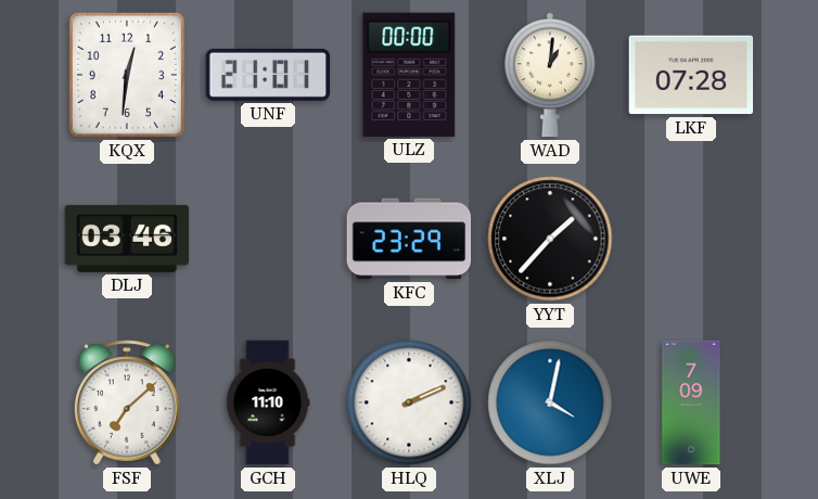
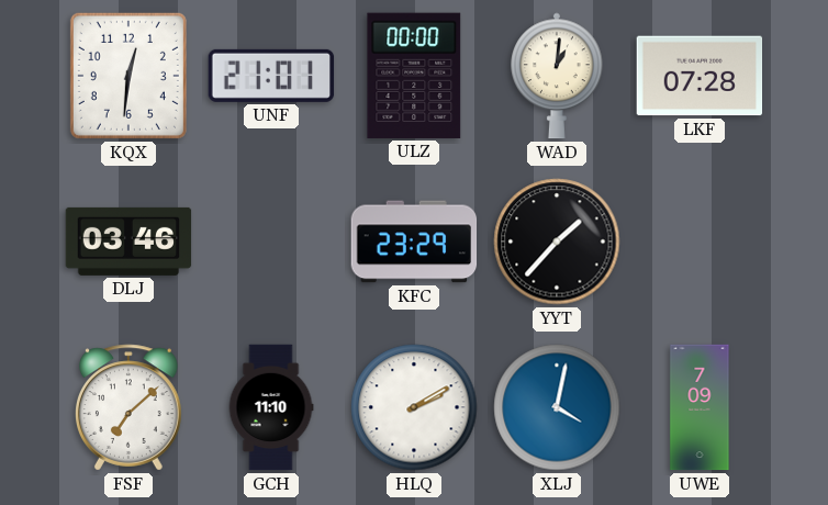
HLQ: 2:11 -> 2:10 (414, 407)
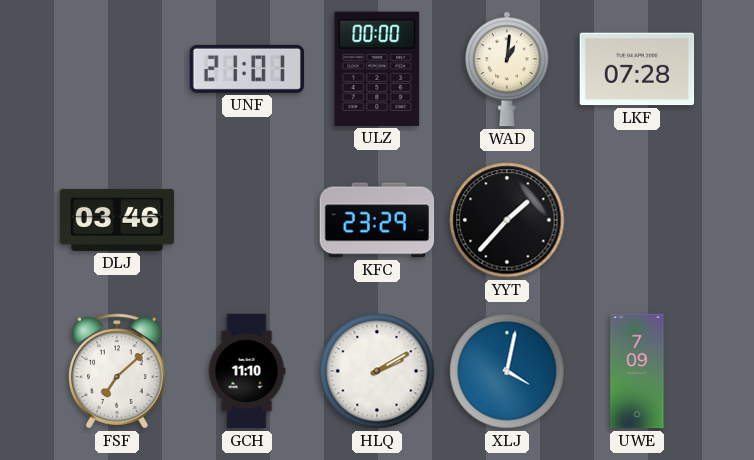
KQX: 12:31 -> none (128, 76)
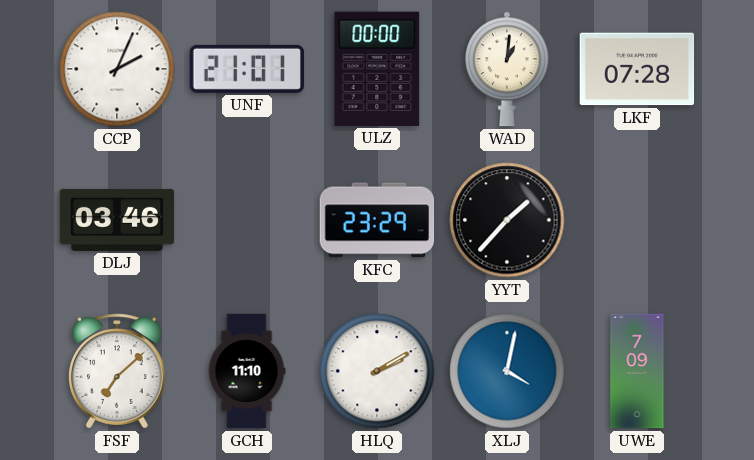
CCP: none -> 2:04 (117, 69)
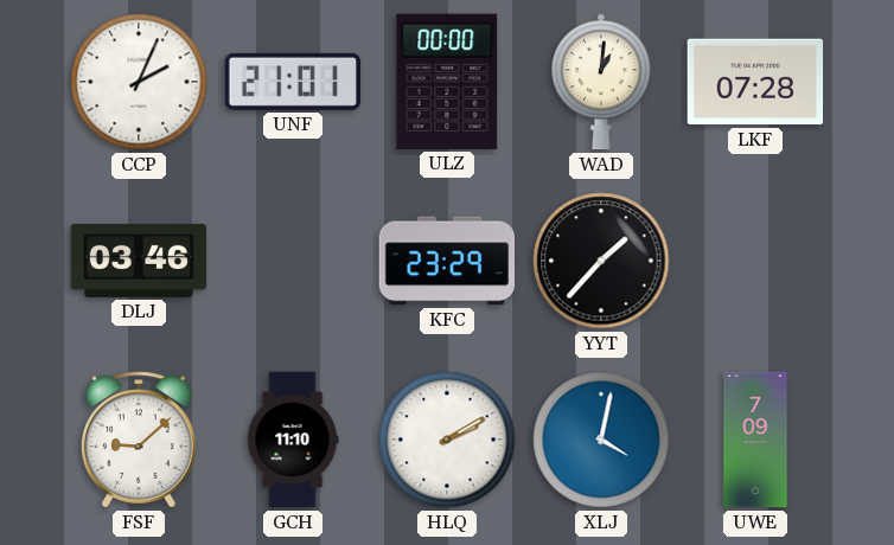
FSF: 7:08 -> 9:08 (140, 440)
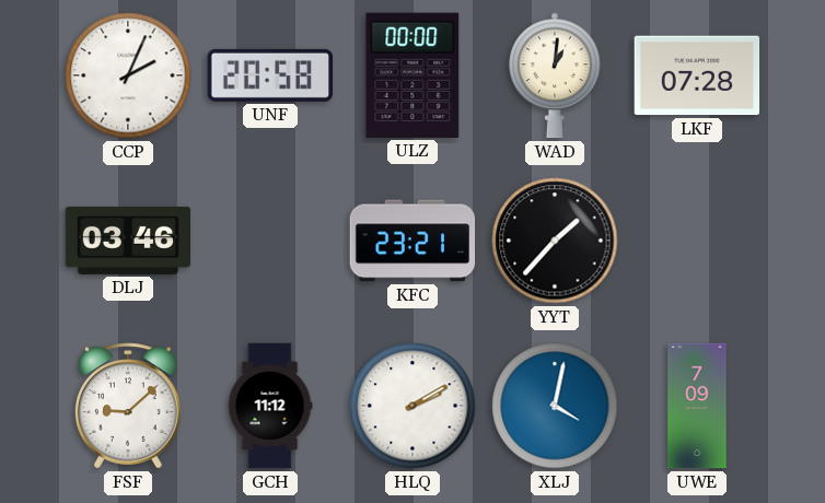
UNF: 21:01 -> 20:58 (270, 75)
KFC: 23:29 -> 23:21 (413, 241)
GCH: 11:10 -> 11:12 (270, 406)
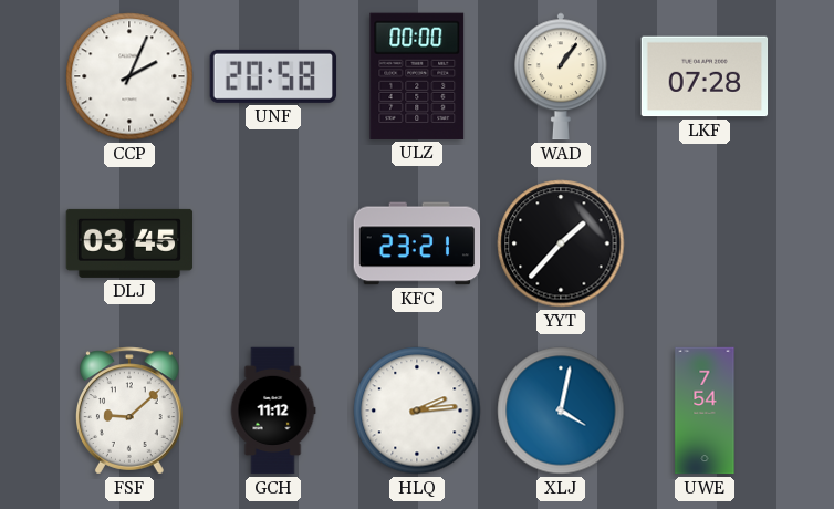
WAD: 1:01 -> 1:06 (562, 76)
DLJ: 03:46 -> 03:45 (129, 243)
HLQ: 2:10 -> 2:14 (417, 411)
UWE: 7:09 -> 7:54 (705, 411)
